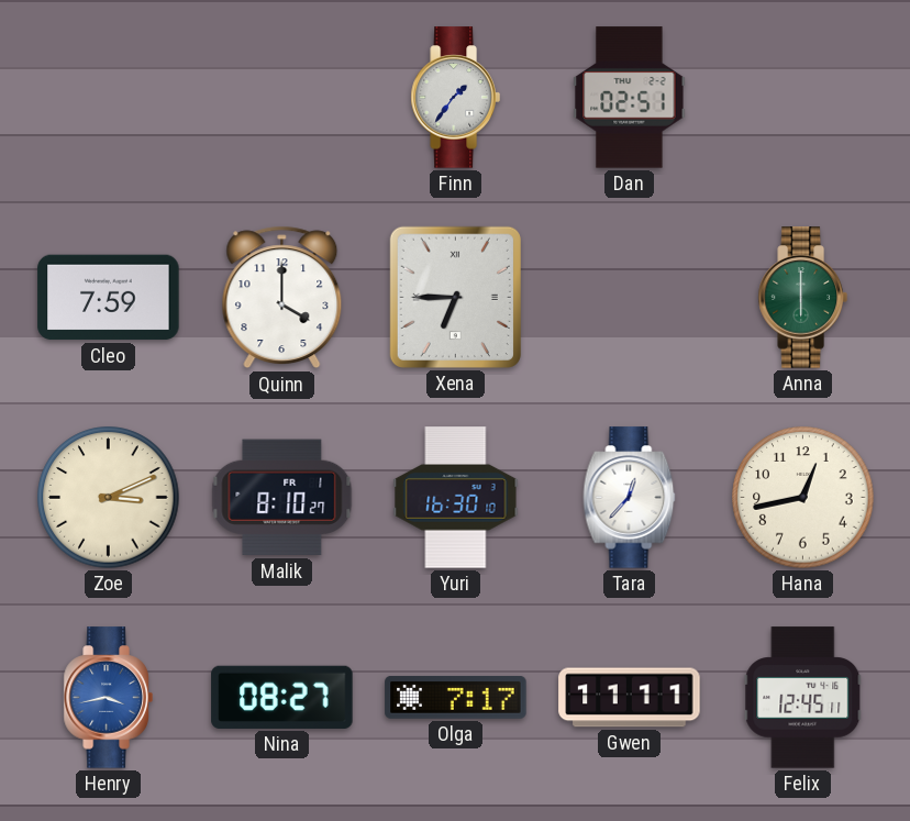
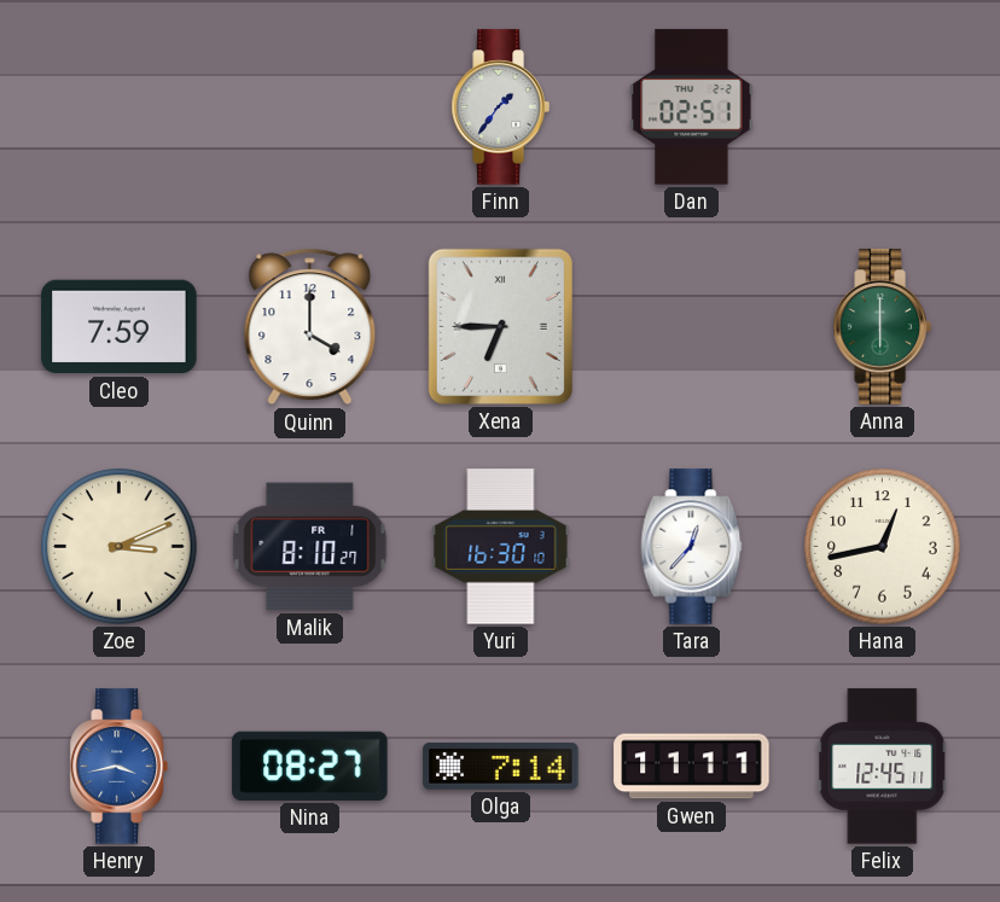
Olga: 7:17 -> 7:14 (501, 767)
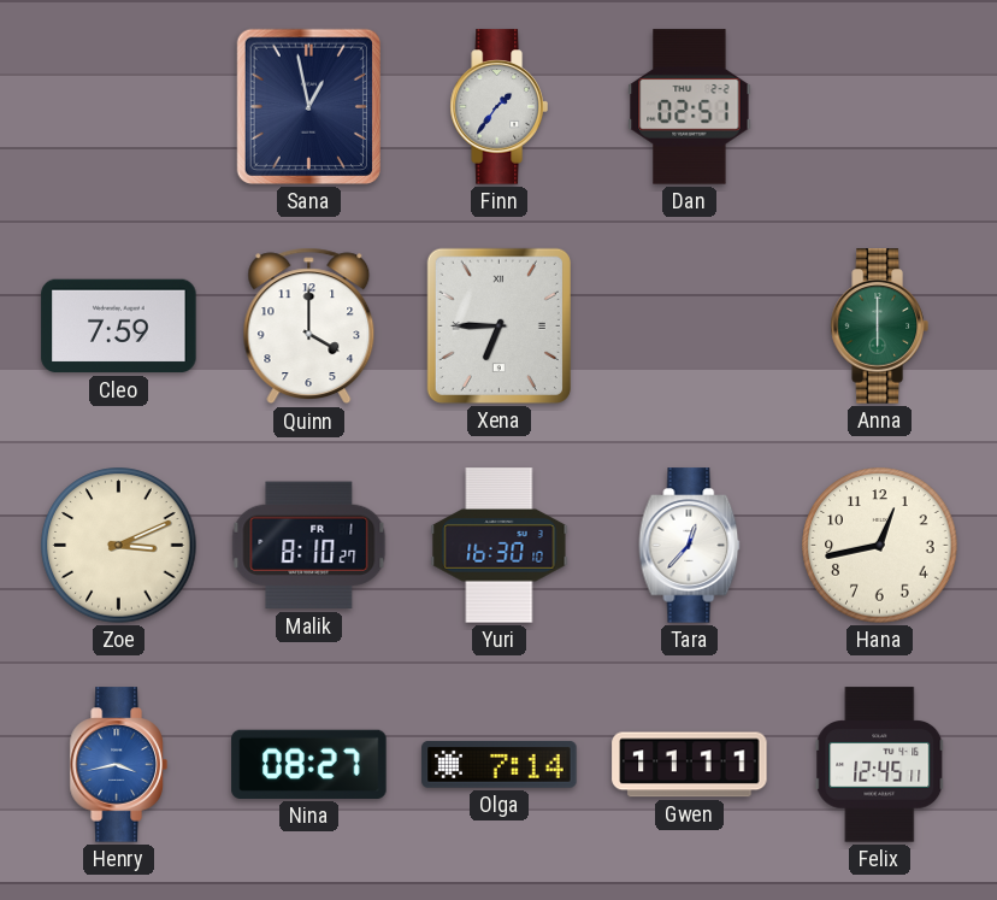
Sana: none -> 12:58 (308, 106)
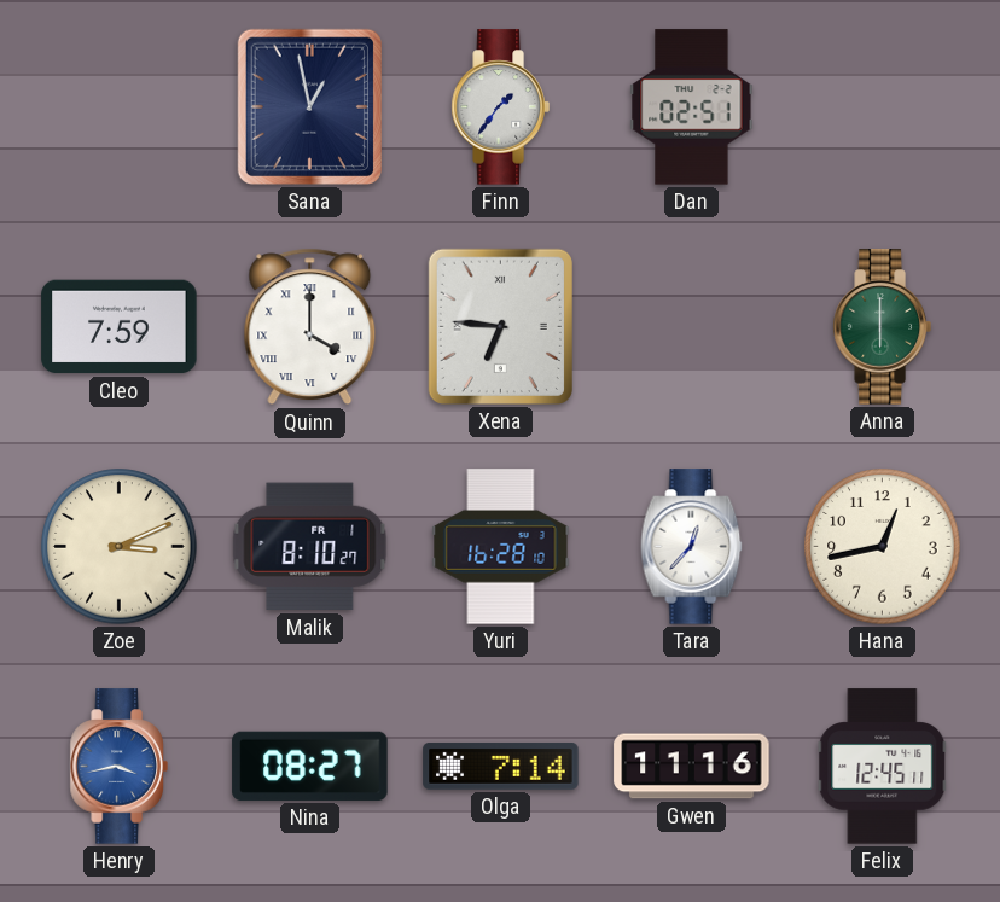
Quinn numerals: Arabic -> Roman (310, 327)
Xena: 6:45 -> 6:46 (500, 326)
Yuri: 16:30 -> 16:28 (501, 547)
Gwen: 11:11 -> 11:16 (692, 767)
